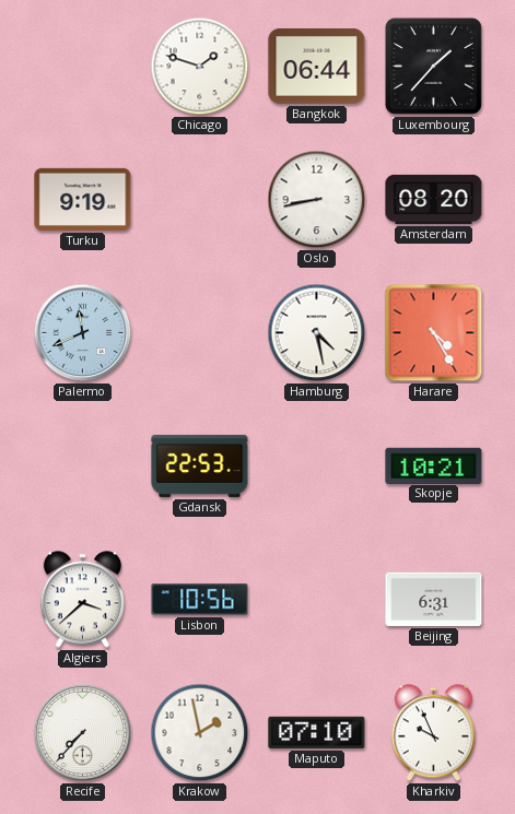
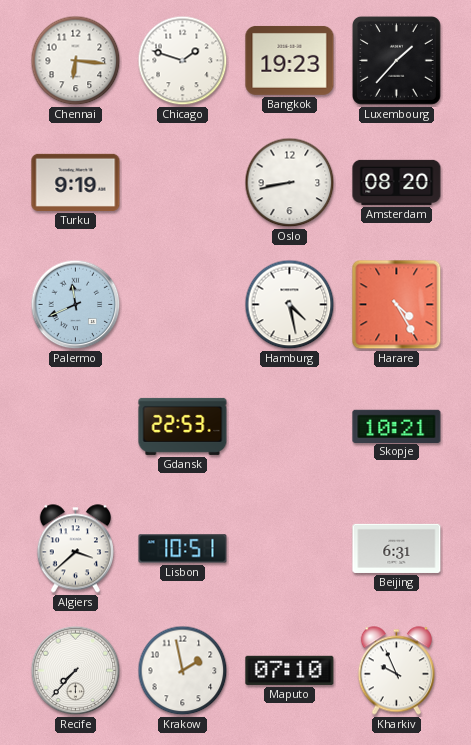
Chennai: none -> 6:16 (76, 61)
Bangkok: 06:44 -> 19:23 (290, 60)
Lisbon: 10:56 -> 10:51 (183, 549)
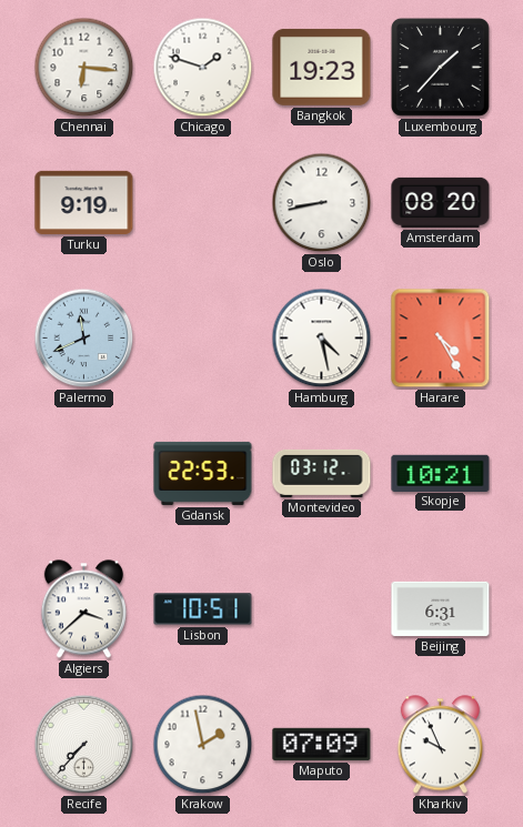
Montevideo: none -> 03:12 (322, 473)
Maputo: 07:10 -> 07:09 (322, 744)
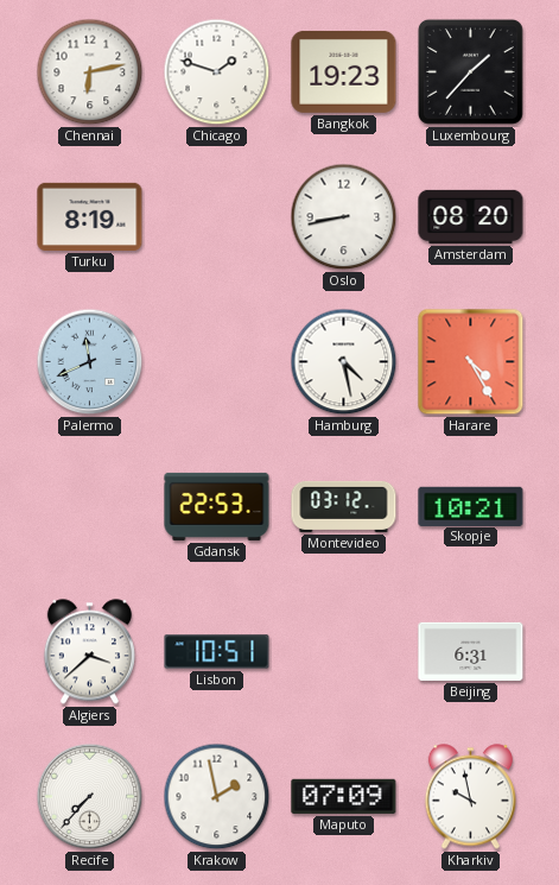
Chennai: 6:16 -> 6:13 (90, 72)
Turku: 9:19 -> 8:19 (90, 216)
Kharkiv: 9:56 -> 9:58 (470, 797)
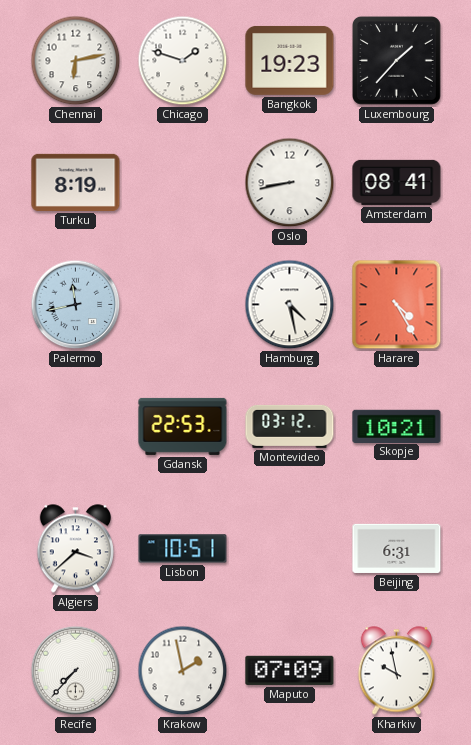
Amsterdam: 08:20 -> 08:41 (397, 182)
Palermo: 11:41 -> 11:43 (76, 305)
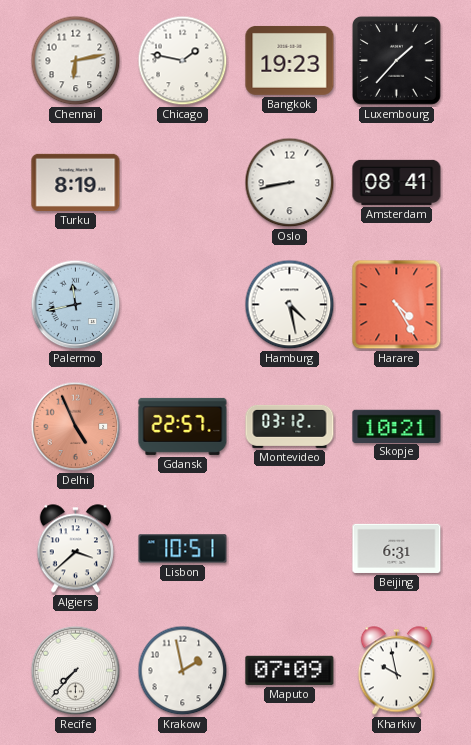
Chicago: 1:48 -> 1:47 (183, 61)
Delhi: none -> 4:56 (76, 427)
Gdansk: 22:53 -> 22:57 (183, 426)
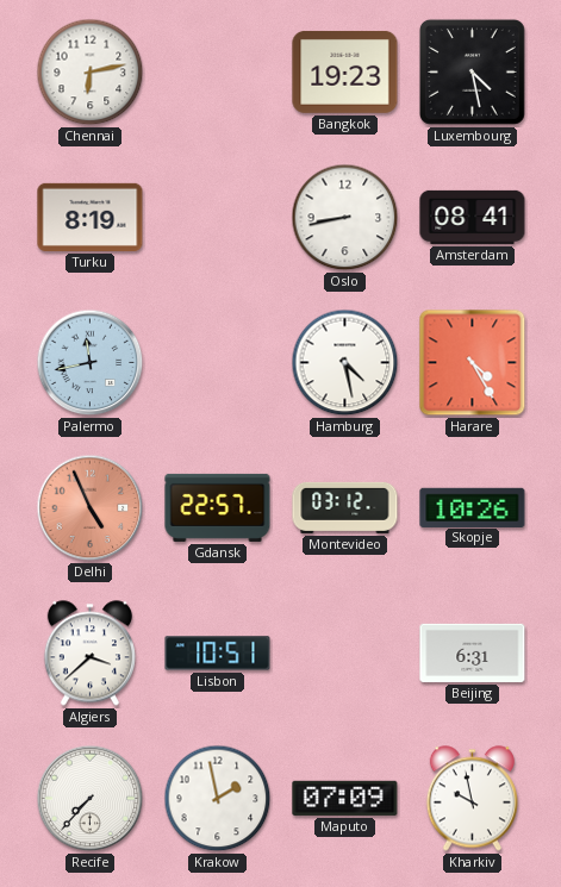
Chicago: 1:47 -> none (183, 61)
Luxembourg: 1:37 -> 4:28 (472, 71)
Skopje: 10:21 -> 10:26 (473, 507)
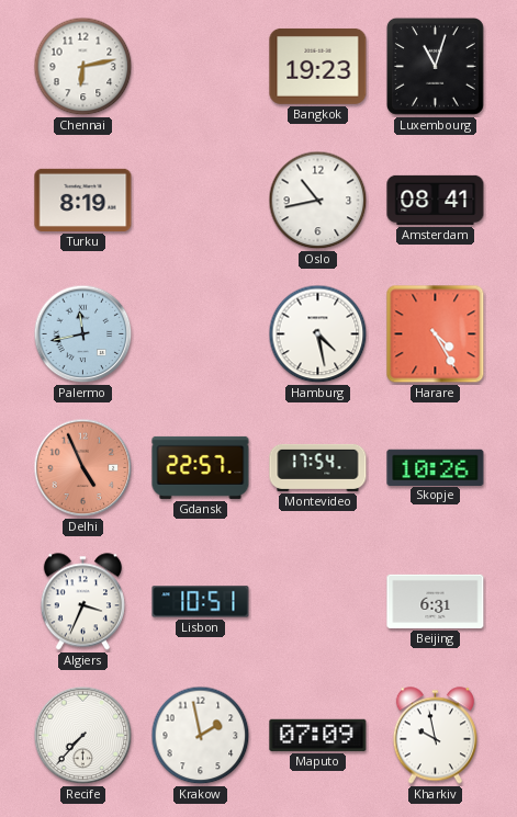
Luxembourg: 4:28 -> 11:03 (435, 66)
Oslo: 8:43 -> 10:43 (318, 201)
Montevideo: 03:12 -> 17:54 (318, 467)
Algiers: 3:38 -> 3:34 (82, 602)
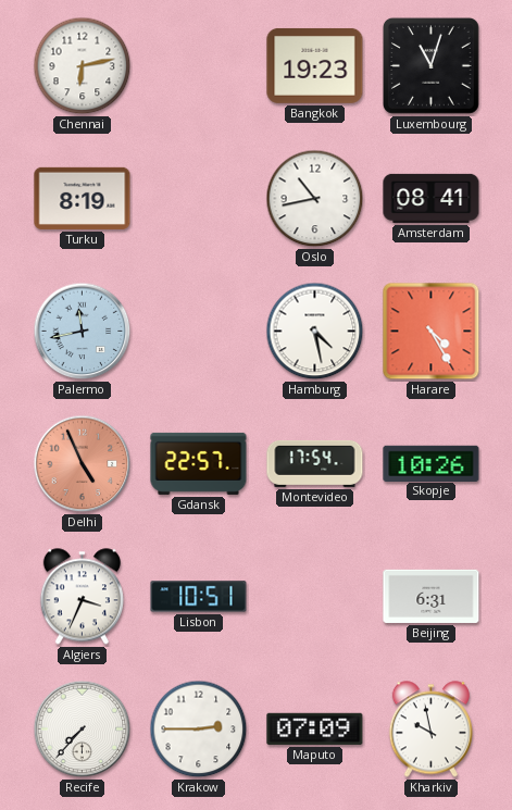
Krakow: 1:58 -> 2:45 (199, 730)
